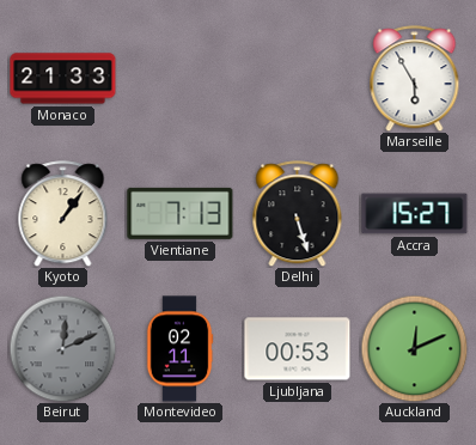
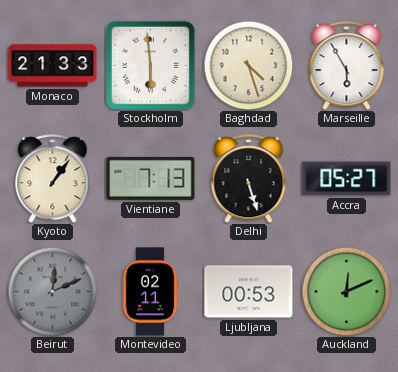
Stockholm: none -> 5:59 (150, 65)
Baghdad: none -> 4:27 (248, 65)
Accra: 15:27 -> 05:27 (347, 179)
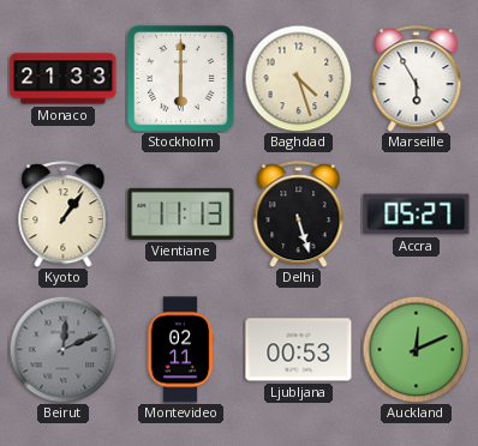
Stockholm: 5:59 -> 6:00 (180, 78)
Vientiane: 7:13 -> 11:13 (181, 213)
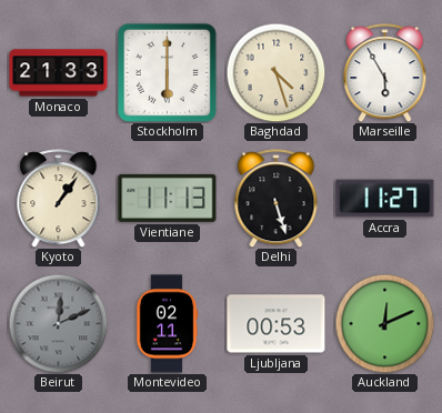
Accra: 05:27 -> 11:27 (385, 199)
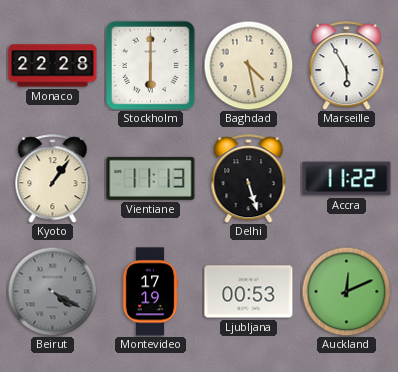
Monaco: 21:33 -> 22:28 (53, 66)
Baghdad: 4:27 -> 4:28 (248, 65)
Accra: 11:27 -> 11:22 (347, 179)
Beirut: 12:11 -> 4:20 (52, 291)
Montevideo: 02:11 -> 17:19 (150, 292)
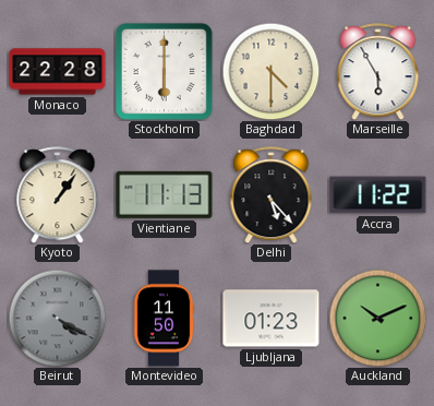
Baghdad: 4:28 -> 4:30 (270, 71)
Delhi: 5:27 -> 5:23 (272, 195)
Montevideo: 17:19 -> 11:50 (164, 319)
Ljubljana: 00:53 -> 01:23 (272, 319)
Auckland: 12:11 -> 10:11 (377, 318)
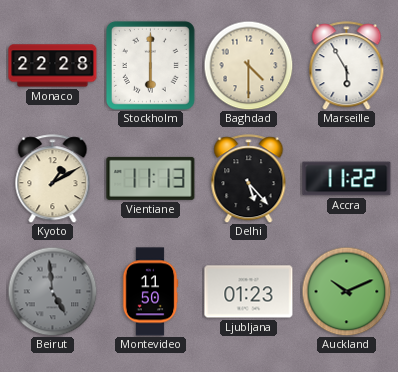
Kyoto: 1:06 -> 1:10 (53, 179)
Beirut: 4:20 -> 4:59 (52, 291)
